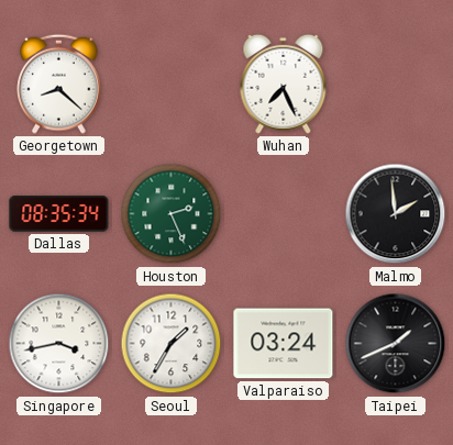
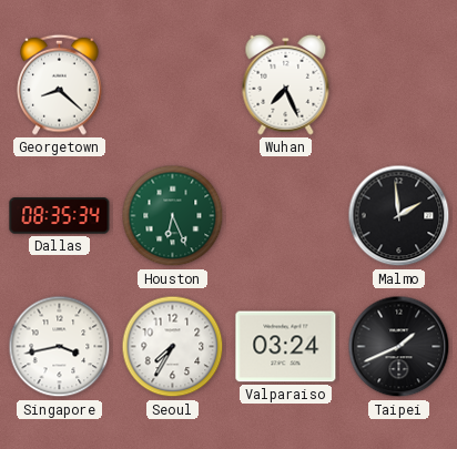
Houston: 2:26 -> 6:26 (173, 216)
Seoul: 1:35 -> 7:35 (173, 347)
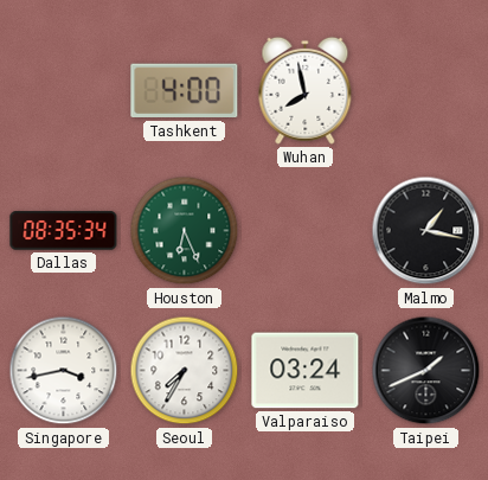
Georgetown: 8:22 -> none (60, 84)
Tashkent: none -> 4:00 (185, 91)
Wuhan: 7:26 -> 7:58 (306, 90)
Malmo: 1:59 -> 1:17 (426, 231)
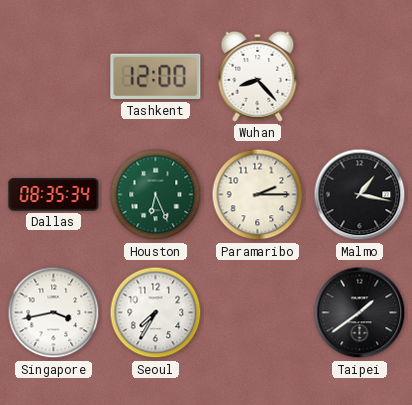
Tashkent: 4:00 -> 12:00 (156, 77)
Wuhan: 7:58 -> 8:23 (258, 76)
Paramaribo: none -> 2:15 (258, 195)
Valparaiso: 03:24 -> none (306, 371)
Taipei: 1:41 -> 1:39 (360, 313)
